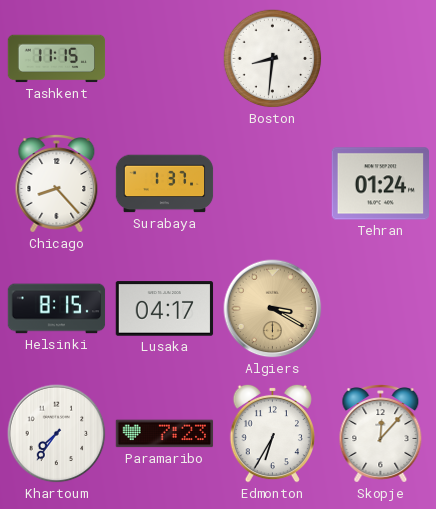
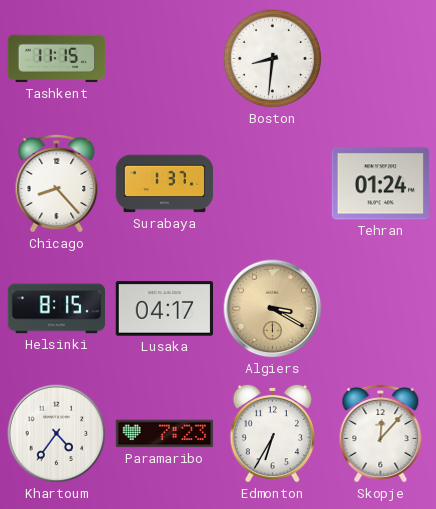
Khartoum: 7:36 -> 4:36 (57, 434)
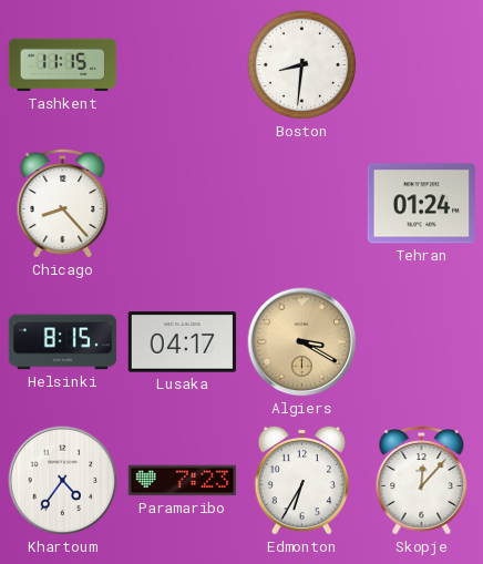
Surabaya: 1:37 -> none (165, 184)
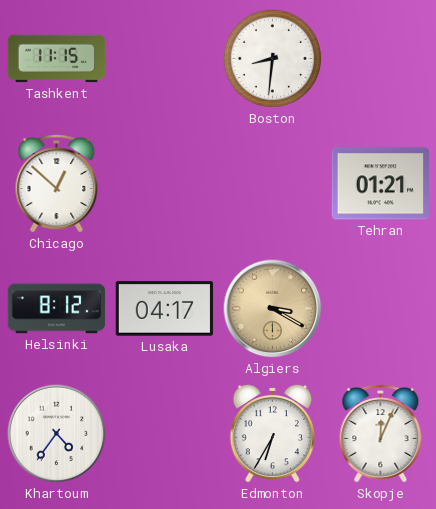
Chicago: 8:23 -> 12:52 (57, 184)
Tehran: 01:24 -> 01:21 (380, 184)
Helsinki: 8:15 -> 8:12 (57, 309)
Paramaribo: 7:23 -> none (183, 481)
Skopje: 12:07 -> 12:04 (381, 434)
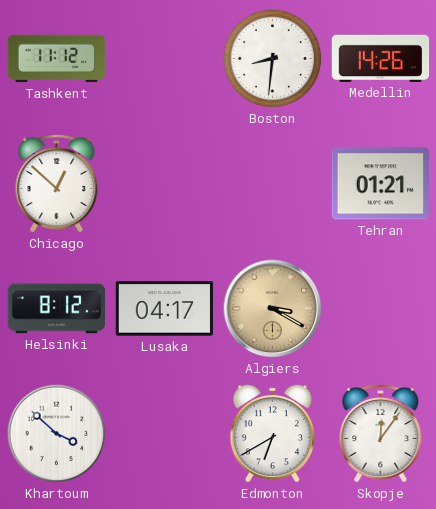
Tashkent: 11:15 -> 11:12 (57, 59)
Medellin: none -> 14:26 (381, 58)
Khartoum: 4:36 -> 3:52 (57, 434)
Edmonton: 6:35 -> 6:40 (272, 433)
Skopje: 12:04 -> 12:06 (381, 434)
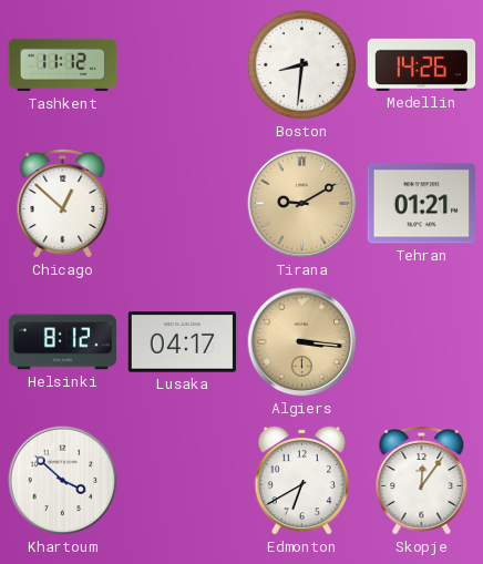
Tirana: none -> 9:10 (302, 204)
Algiers: 3:20 -> 3:16 (302, 342)
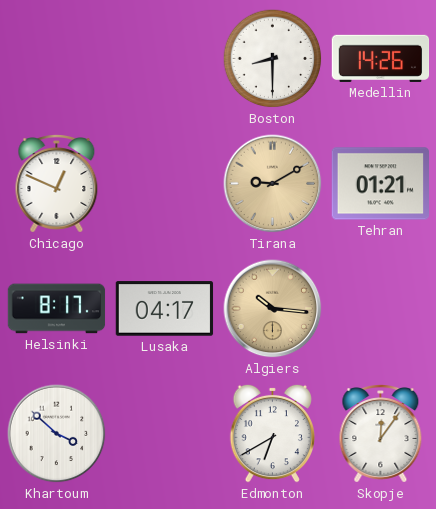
Tashkent: 11:12 -> none (63, 65)
Boston: 8:31 -> 8:30 (273, 59)
Chicago: 12:52 -> 12:49 (57, 184)
Helsinki: 8:12 -> 8:17 (57, 309)
Algiers: 3:16 -> 10:16 (273, 309)
